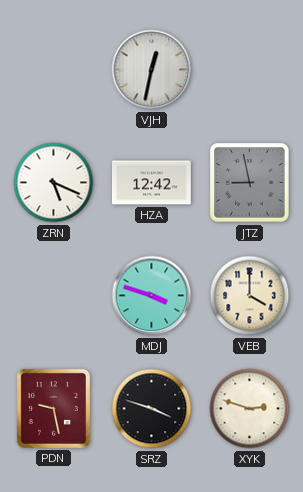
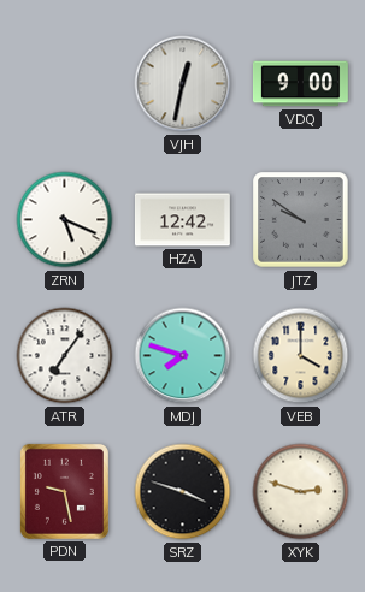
VDQ: none -> 9:00 (300, 84)
JTZ: 8:58 -> 9:51 (301, 220)
ATR: none -> 7:06 (65, 356)
MDJ: 3:48 -> 7:48 (183, 356)
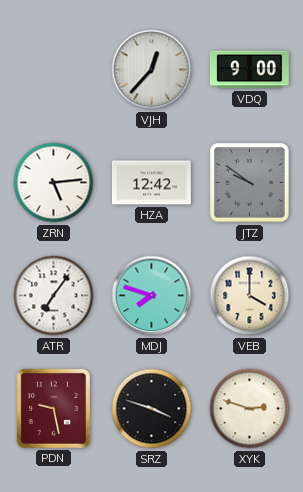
VJH: 12:32 -> 12:37 (152, 70)
ZRN: 5:19 -> 5:14 (54, 183)
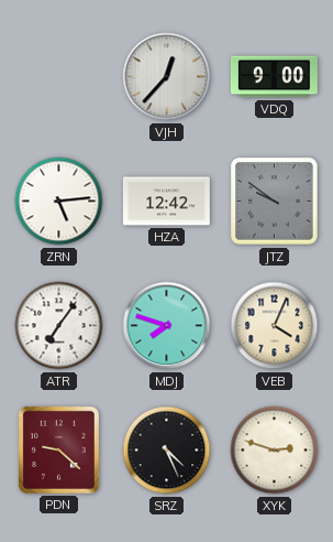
VEB: 4:00 -> 4:04 (275, 326)
PDN: 9:28 -> 9:22 (58, 449)
SRZ: 3:48 -> 4:26 (167, 451)
